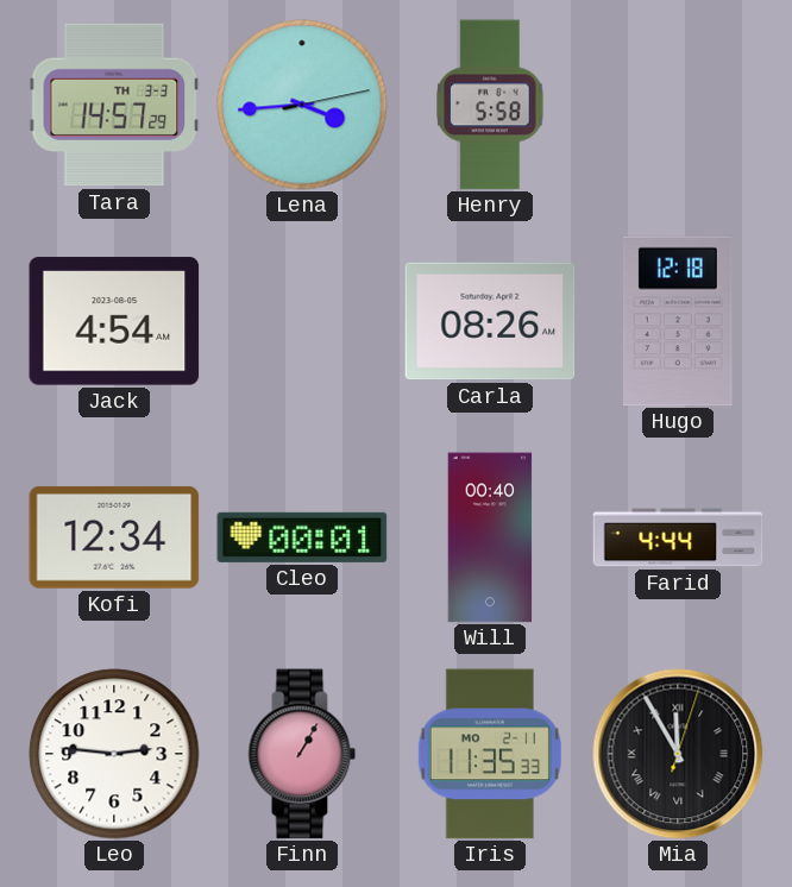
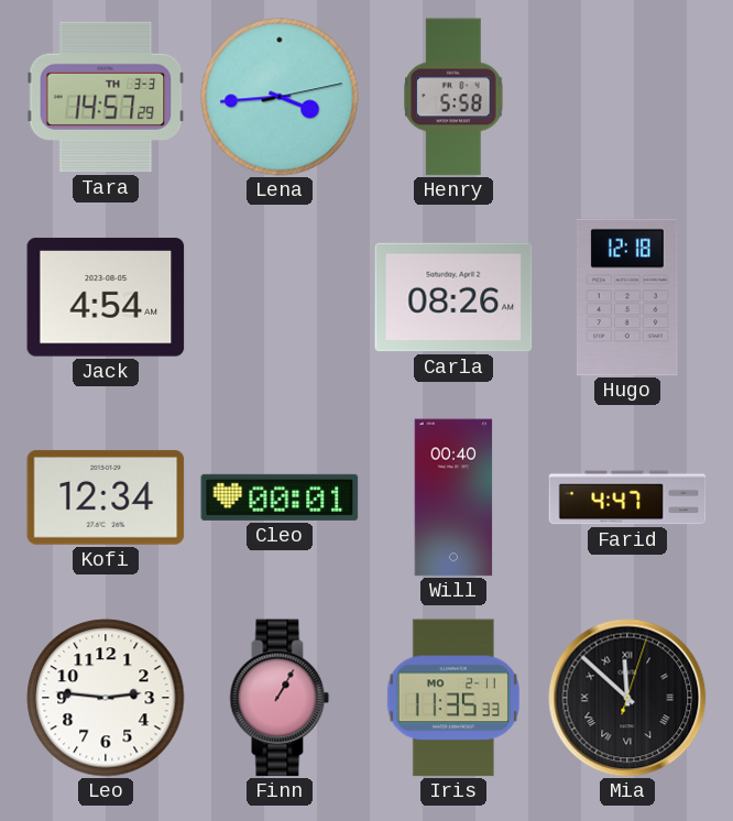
Farid: 4:44 -> 4:47 (627, 497)
Mia: 11:55 -> 11:52 (627, 698)
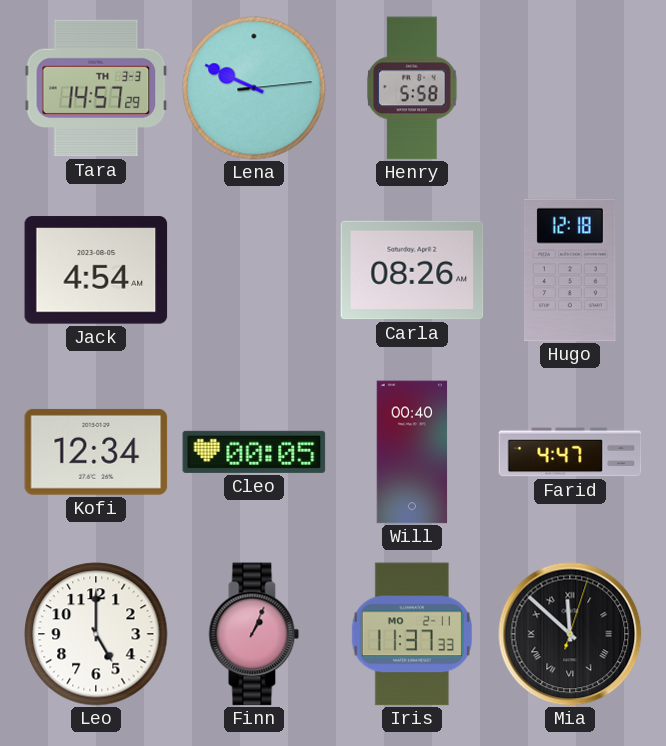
Lena: 3:44 -> 9:49 (254, 88)
Cleo: 00:01 -> 00:05 (254, 452)
Leo: 2:46 -> 5:00 (96, 634)
Finn: 1:05 -> 1:04 (254, 634)
Iris: 11:35 -> 11:37 (412, 634)
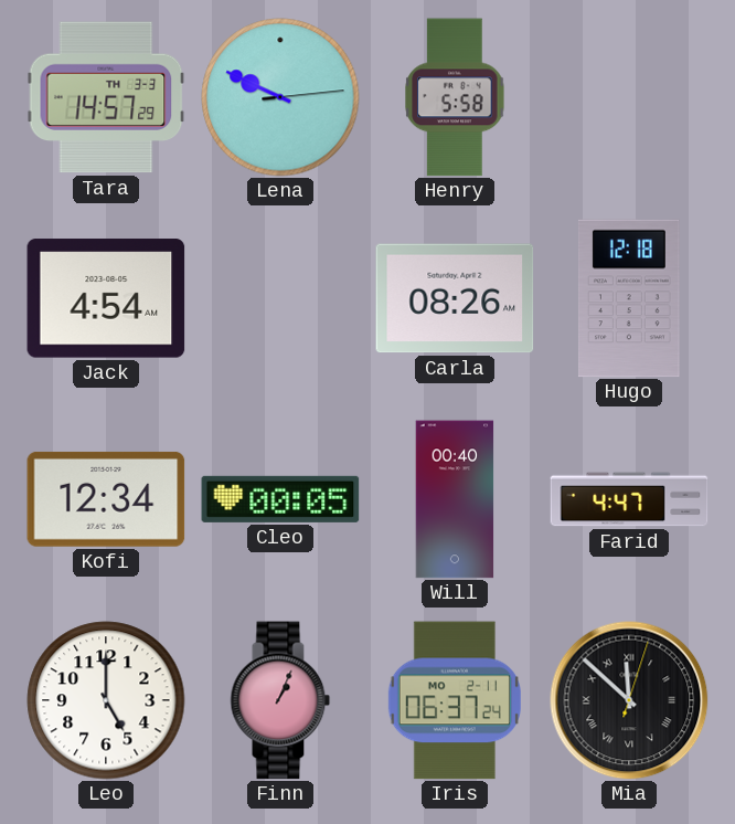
Iris: 11:37 -> 06:37 (455, 700)
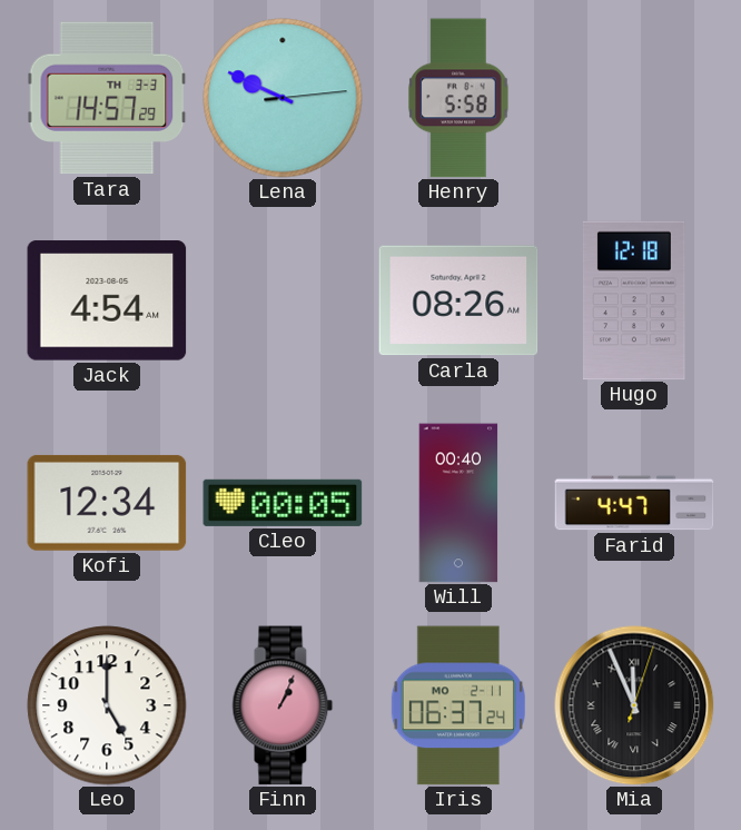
Mia: 11:52 -> 11:56 (634, 705)
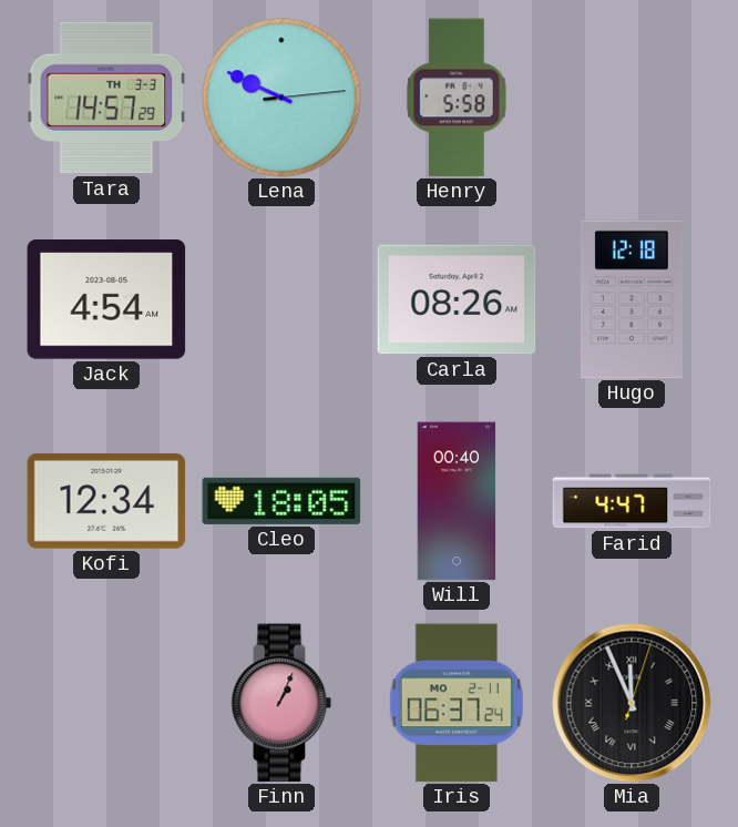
Cleo: 00:05 -> 18:05 (281, 501)
Leo: 5:00 -> none (107, 705)
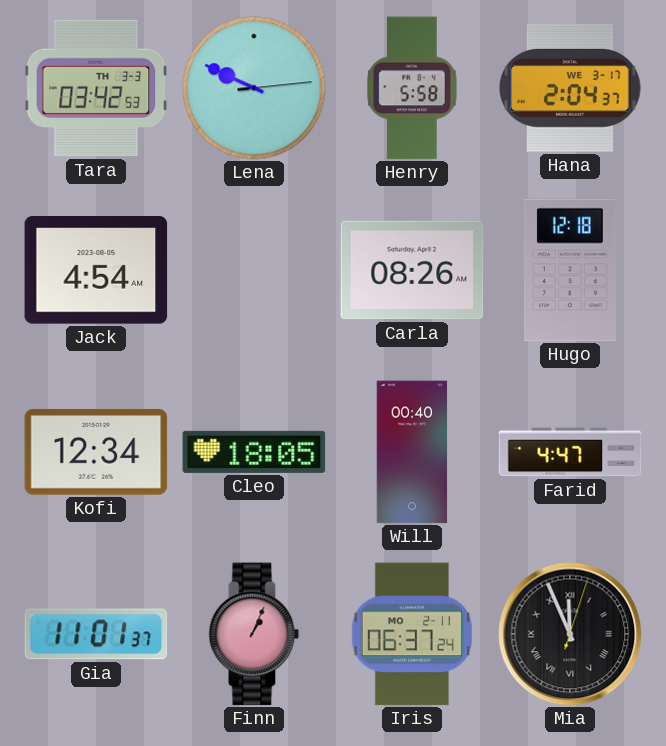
Tara: 14:57 -> 03:42 (96, 88)
Hana: none -> 2:04 (570, 88)
Gia: none -> 11:01 (96, 634)
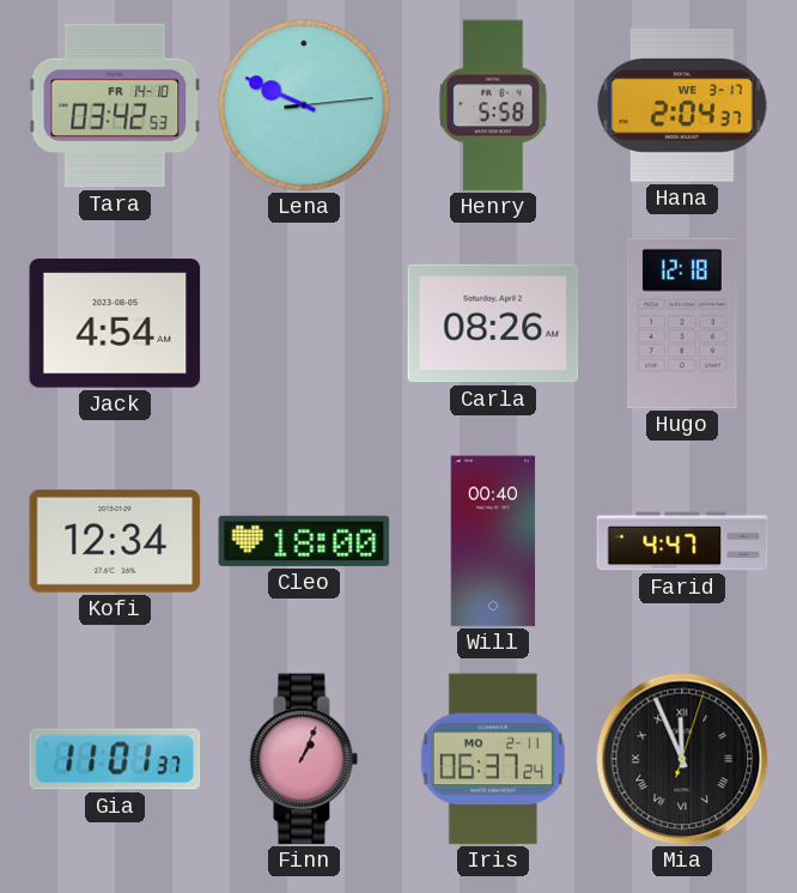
Tara date: TH 3-3 -> FR 14-10 (115, 105)
Cleo: 18:05 -> 18:00 (304, 541)
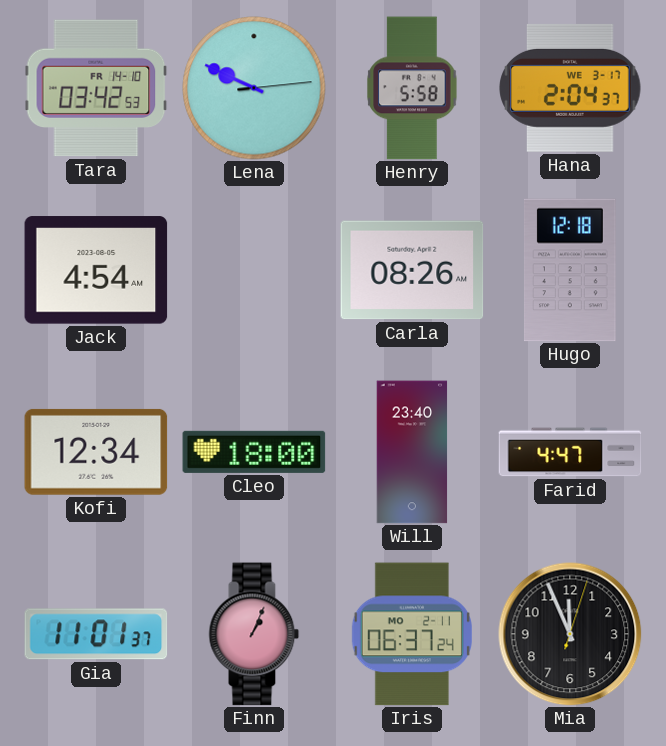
Will: 00:40 -> 23:40 (412, 452)
Mia numerals: Roman -> Arabic (570, 634)
